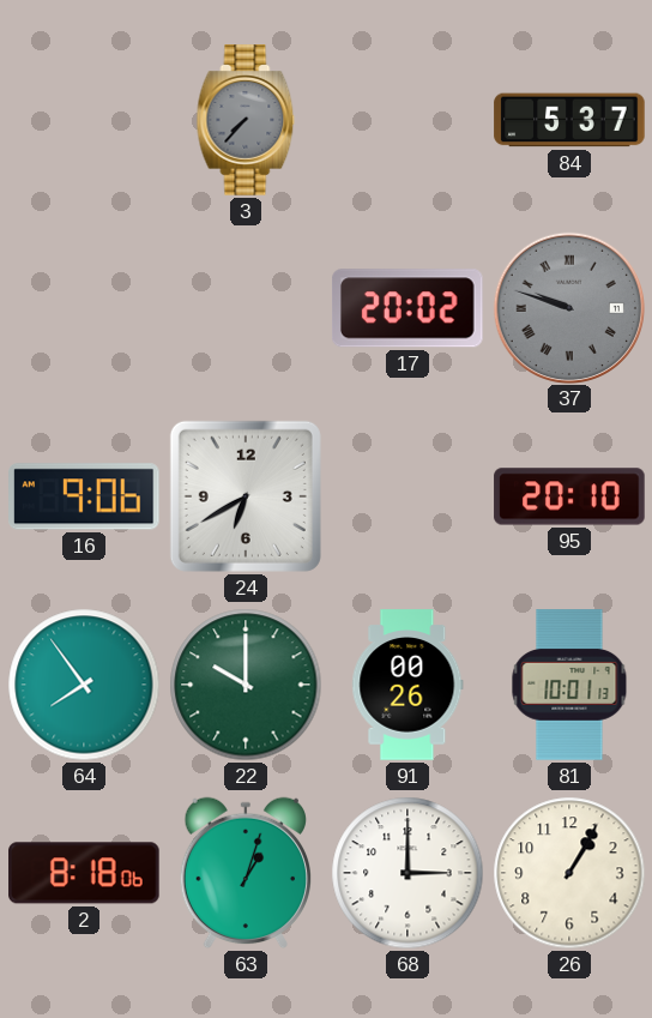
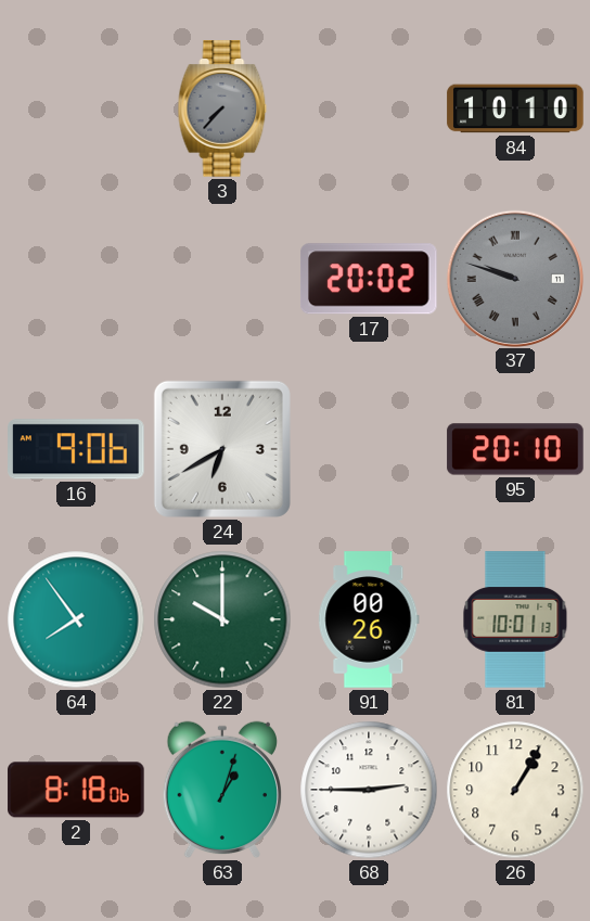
84: 5:37 -> 10:10 (515, 108)
68: 3:00 -> 2:45 (369, 790)
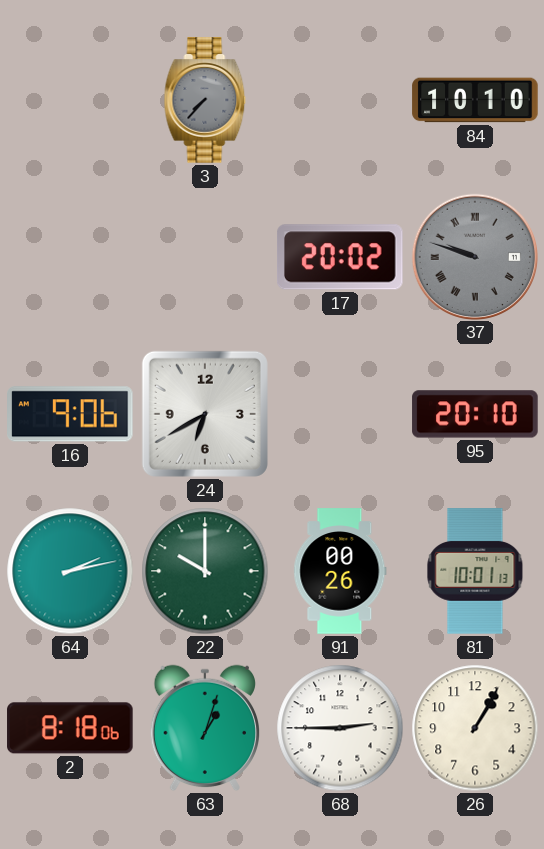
64: 7:54 -> 2:13 (70, 571)
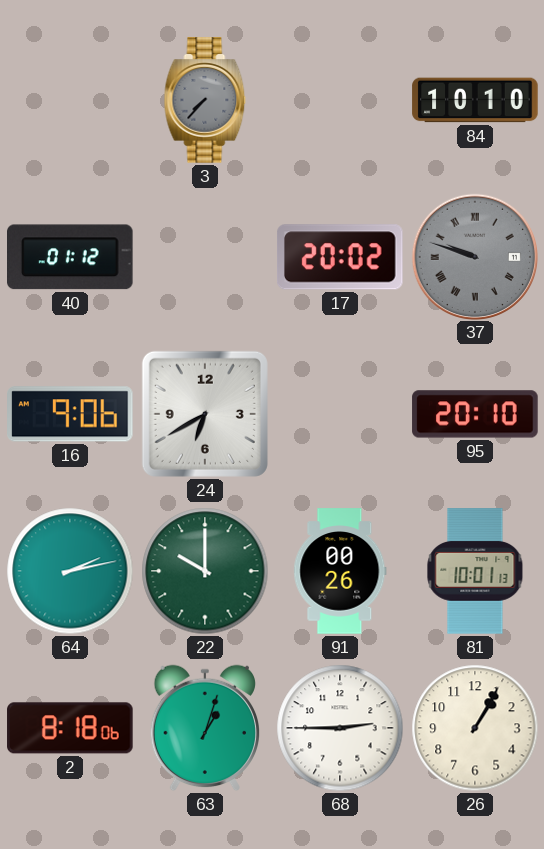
40: none -> 01:12 (71, 257)
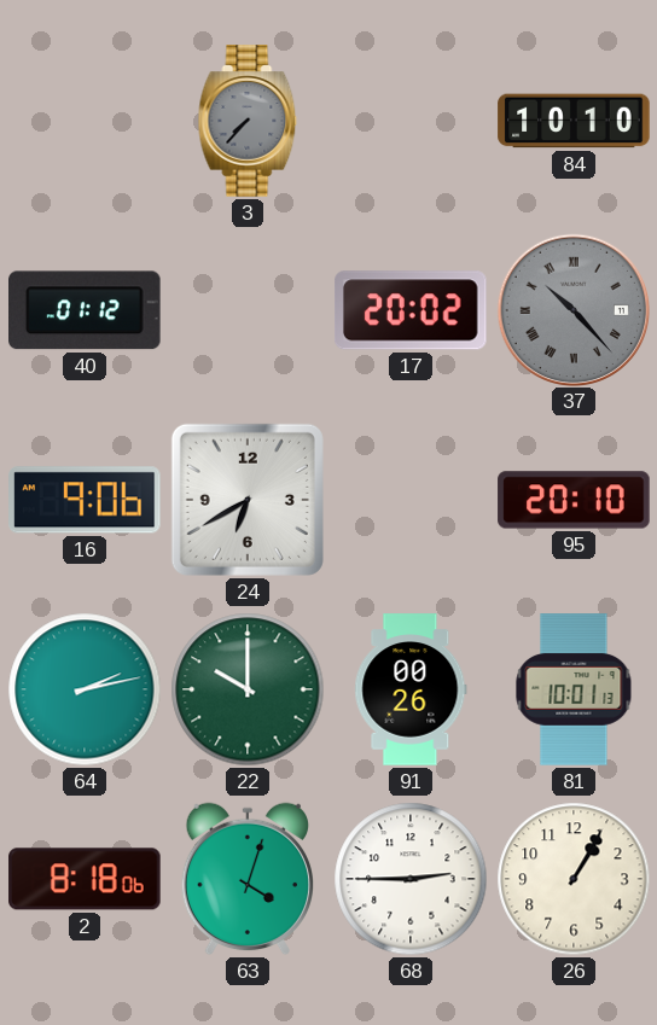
37: 9:48 -> 10:23 (574, 309)
63: 1:03 -> 4:03 (246, 879)
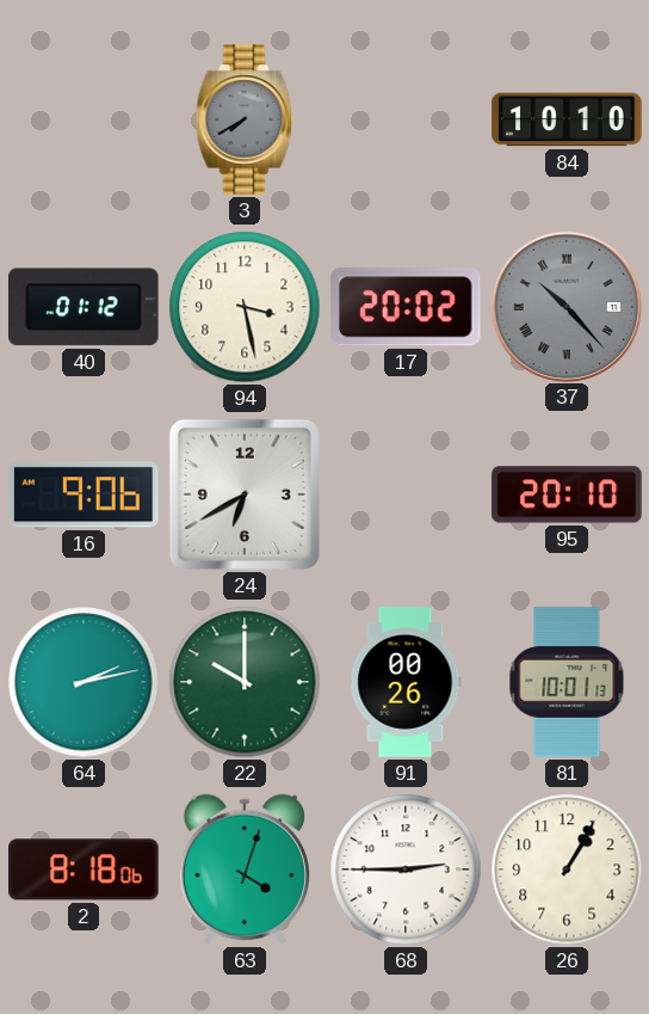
3: 7:37 -> 7:40 (245, 119)
94: none -> 3:28 (245, 307)
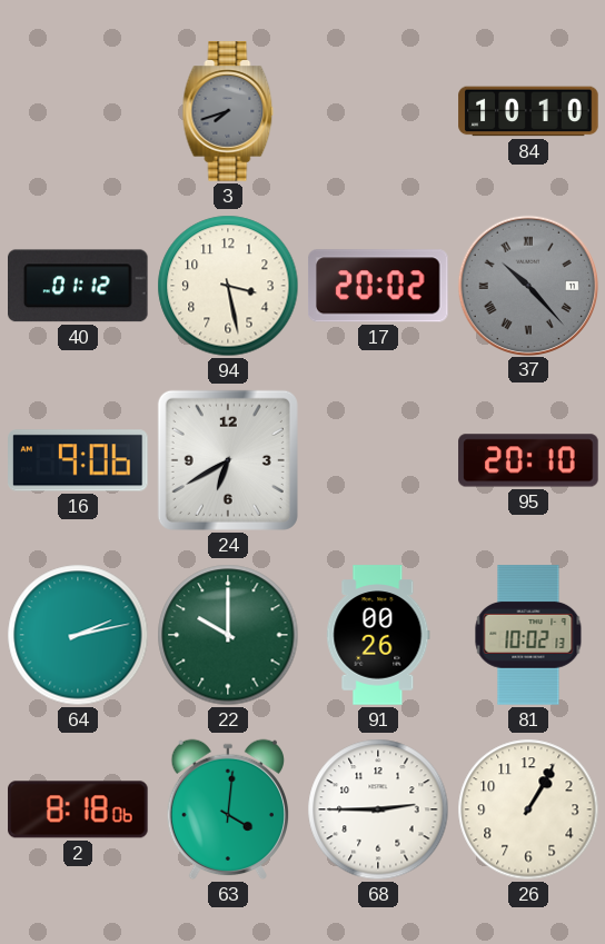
3: 7:40 -> 7:42 (228, 111)
81: 10:01 -> 10:02 (528, 635)
63: 4:03 -> 4:01 (227, 809)
